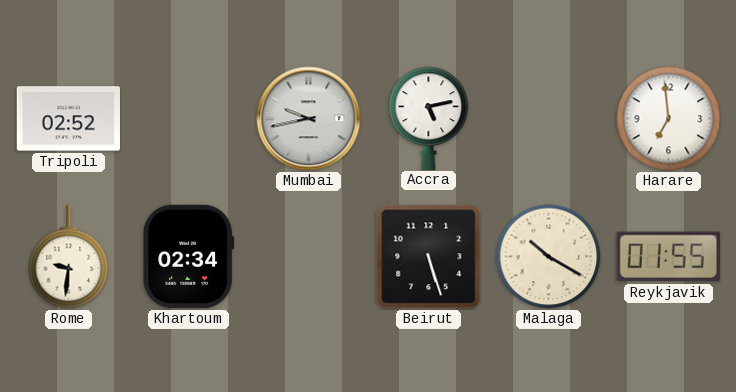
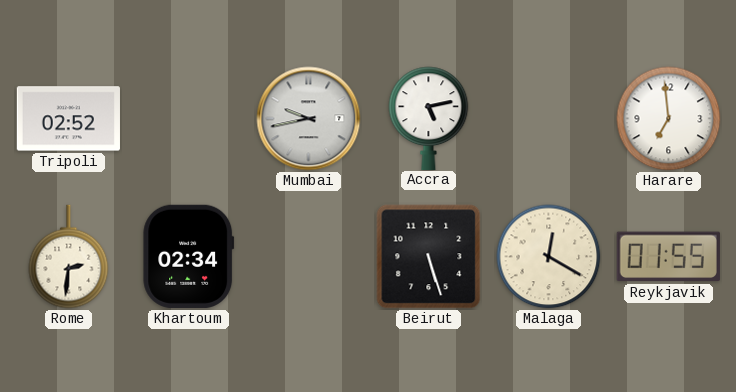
Rome: 9:31 -> 2:31 (69, 257)
Malaga: 10:20 -> 12:20 (549, 257)
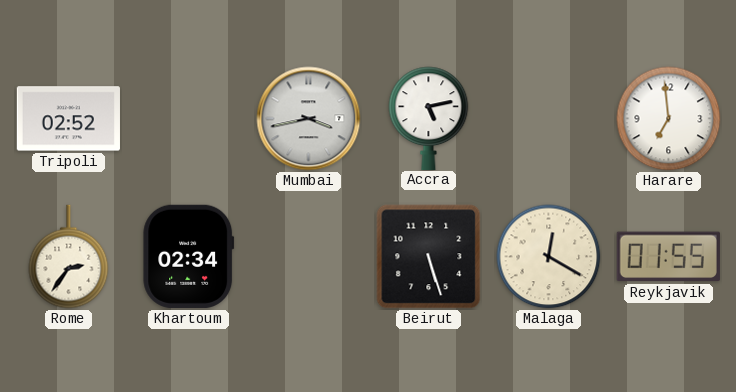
Mumbai: 9:43 -> 3:43 (309, 119)
Rome: 2:31 -> 2:36 (69, 257)
